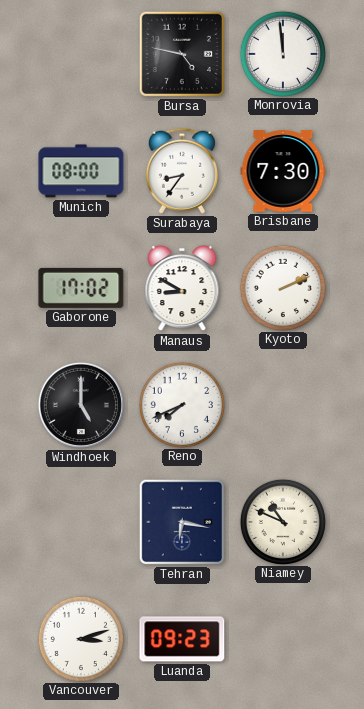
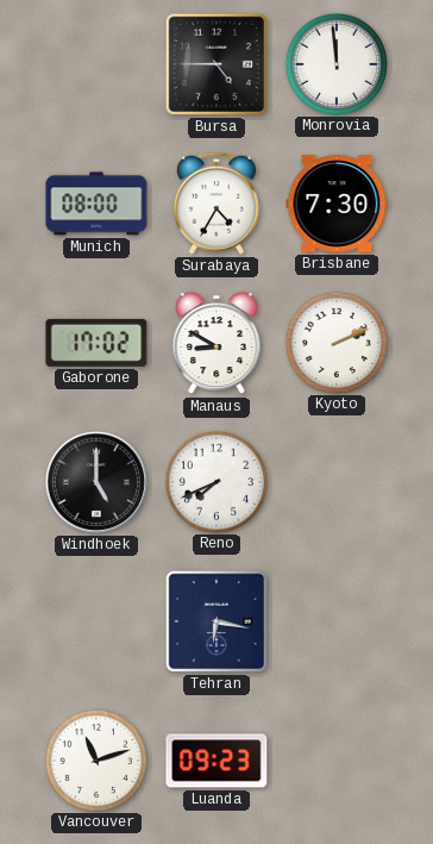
Bursa: 4:47 -> 4:45 (216, 64)
Surabaya: 8:36 -> 4:35 (216, 204)
Niamey: 10:49 -> none (283, 521)
Vancouver: 3:12 -> 11:12 (96, 759)
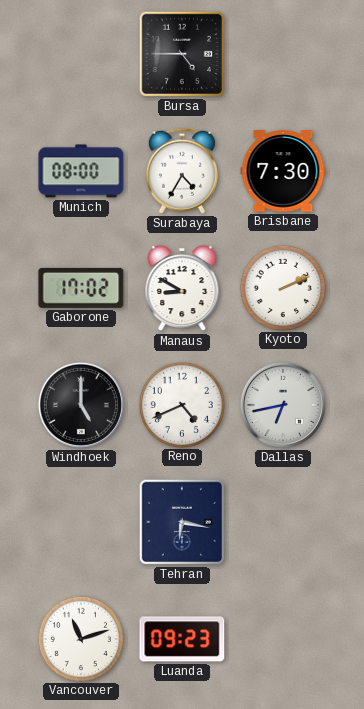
Monrovia: 11:59 -> none (337, 63)
Reno: 7:41 -> 4:41 (182, 404)
Dallas: none -> 6:43 (283, 405)
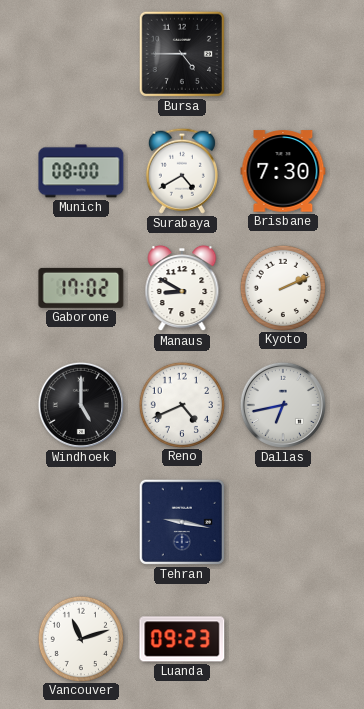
Surabaya: 4:35 -> 4:40 (182, 171)
Tehran: 6:17 -> 9:17 (182, 522)
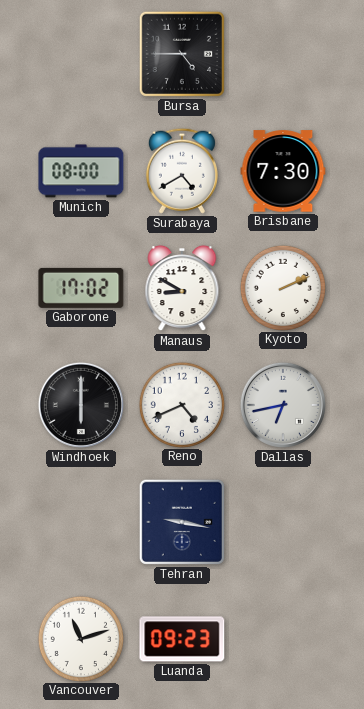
Windhoek: 5:00 -> 6:00 (81, 405)
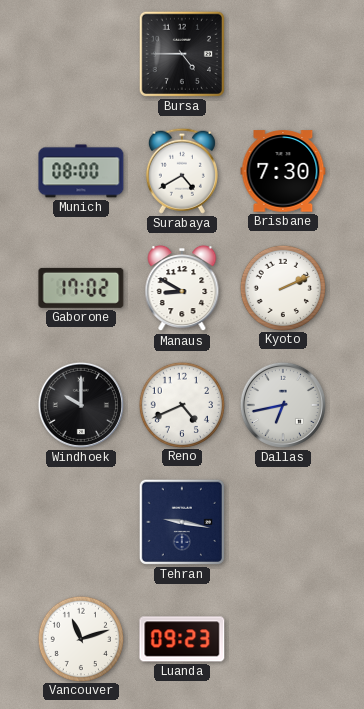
Windhoek: 6:00 -> 10:00 (81, 405)
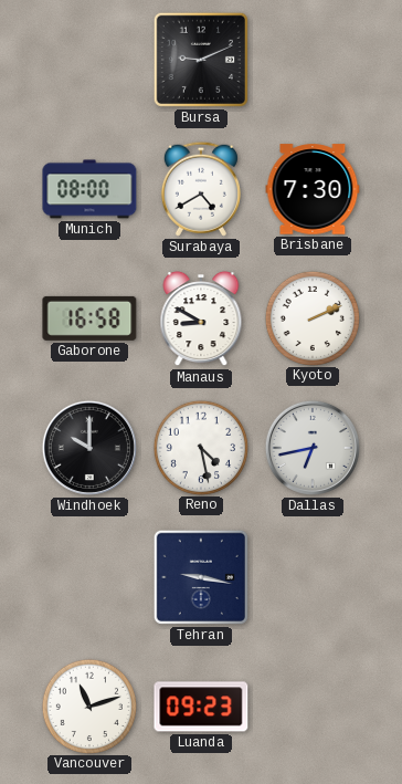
Bursa: 4:45 -> 9:11 (201, 60)
Gaborone: 17:02 -> 16:58 (89, 318)
Reno: 4:41 -> 4:28 (201, 447)
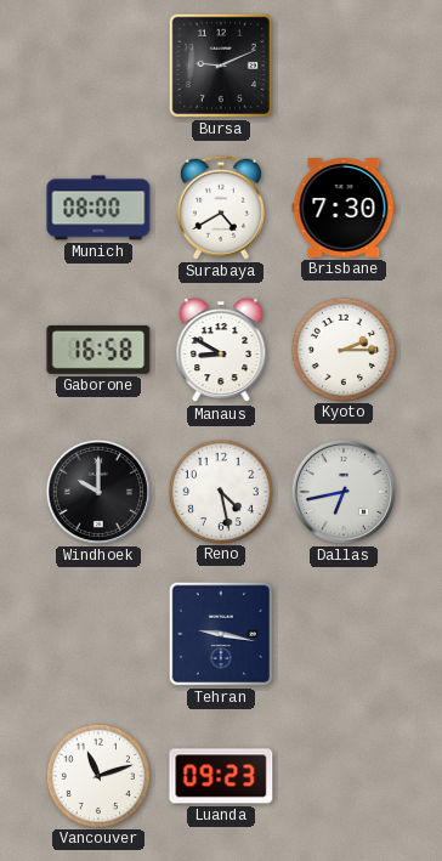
Kyoto: 2:11 -> 2:15 (344, 349)
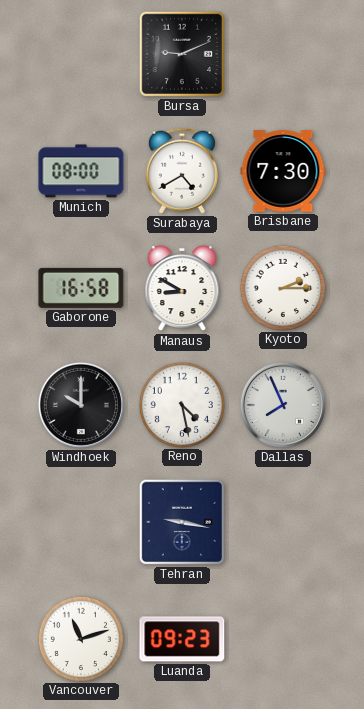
Dallas: 6:43 -> 7:56 (283, 405)
